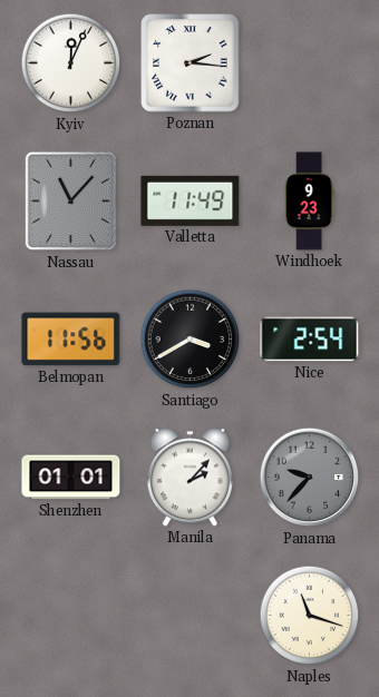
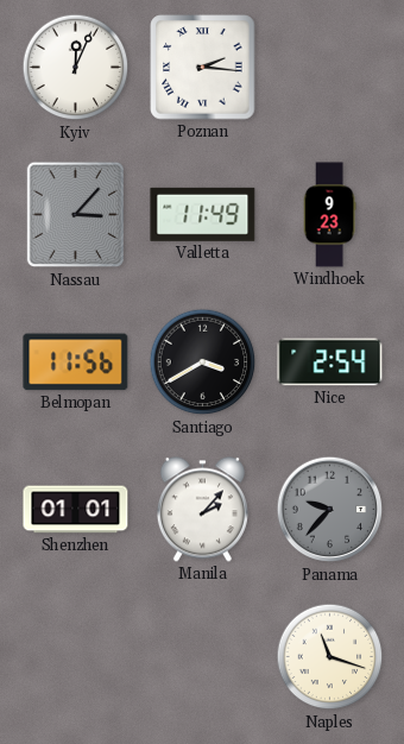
Nassau: 11:07 -> 3:07 (76, 215)
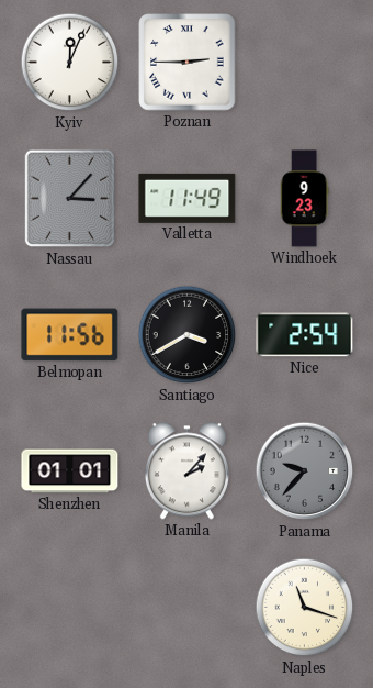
Poznan: 2:16 -> 2:45 (188, 63)
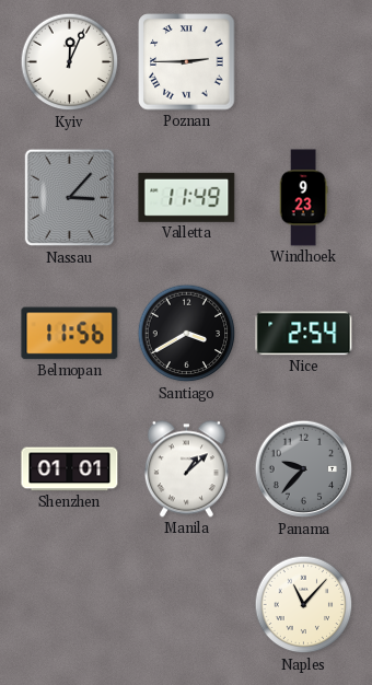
Manila: 2:07 -> 1:08 (186, 469)
Naples: 11:18 -> 11:07 (304, 605)
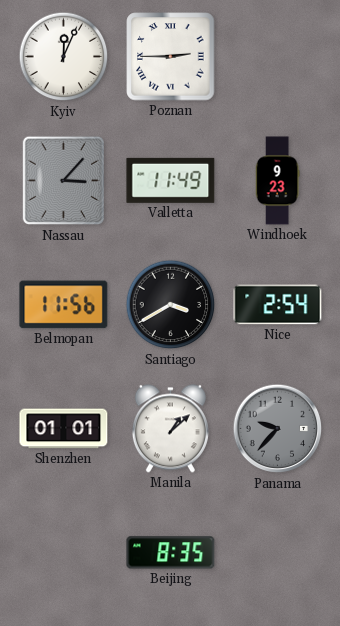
Beijing: none -> 8:35 (171, 553)
Naples: 11:07 -> none (304, 605)
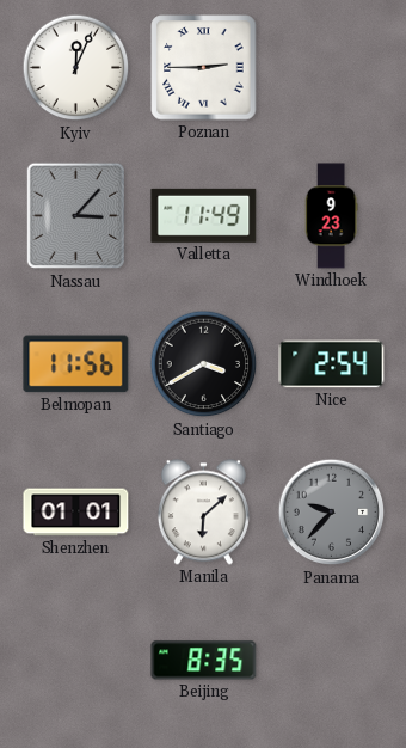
Manila: 1:08 -> 6:08 (203, 513)
